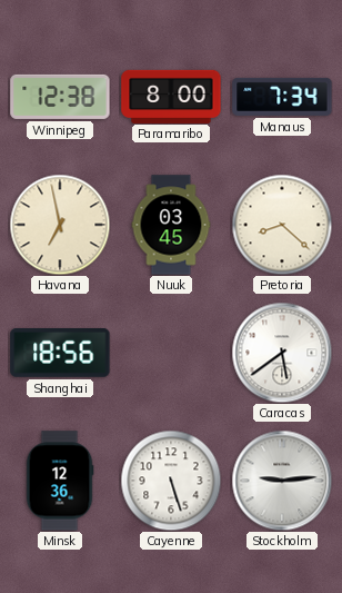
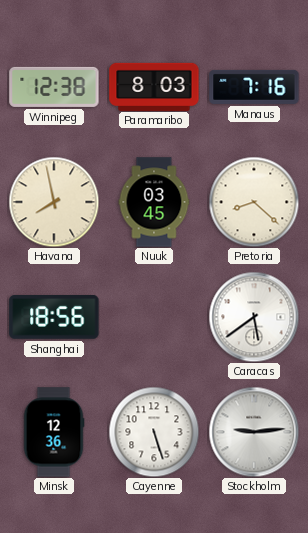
Paramaribo: 8:00 -> 8:03 (154, 86)
Manaus: 7:34 -> 7:16 (254, 87)
Havana: 6:58 -> 7:58 (54, 202)
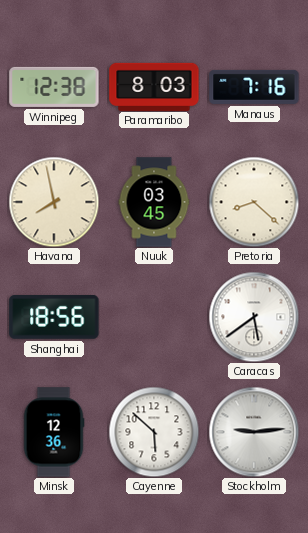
Cayenne: 5:27 -> 5:52 (154, 432)
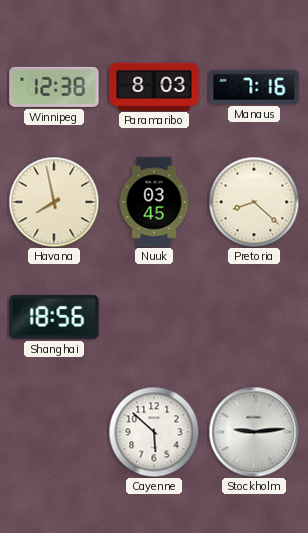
Caracas: 5:39 -> none (254, 317)
Minsk: 12:36 -> none (54, 432)
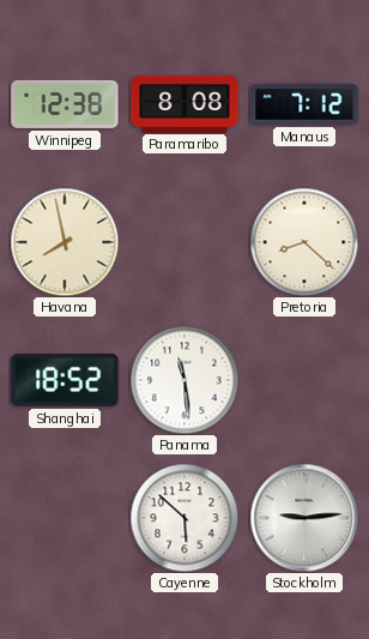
Paramaribo: 8:03 -> 8:08 (184, 103)
Manaus: 7:16 -> 7:12 (304, 104)
Nuuk: 03:45 -> none (154, 202)
Shanghai: 18:56 -> 18:52 (65, 381)
Panama: none -> 11:29 (184, 380)
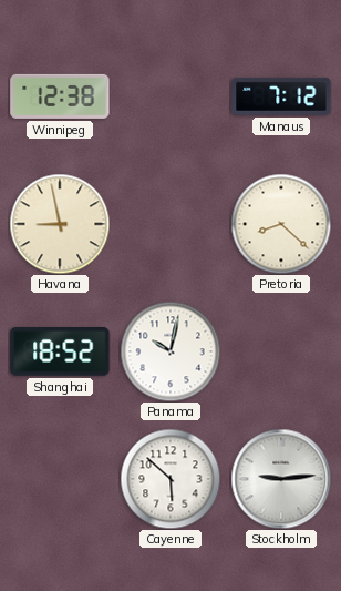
Paramaribo: 8:08 -> none (184, 103)
Havana: 7:58 -> 8:58 (60, 224)
Panama: 11:29 -> 10:02 (170, 351)
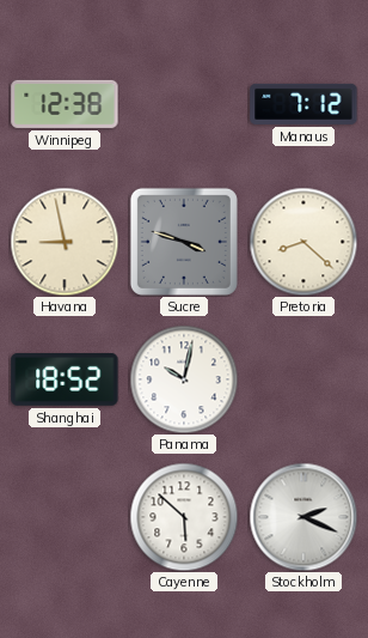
Sucre: none -> 3:48 (184, 242)
Stockholm: 9:14 -> 2:19 (303, 517)
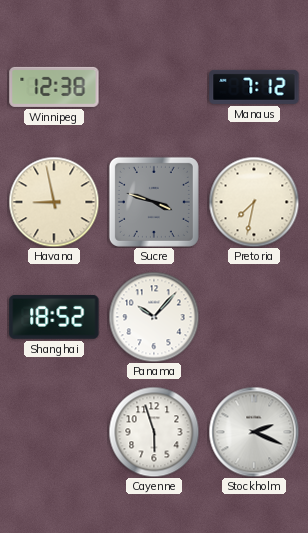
Pretoria: 8:22 -> 7:32 (254, 202)
Panama: 10:02 -> 10:07 (154, 317)
Cayenne: 5:52 -> 5:57 (154, 432)
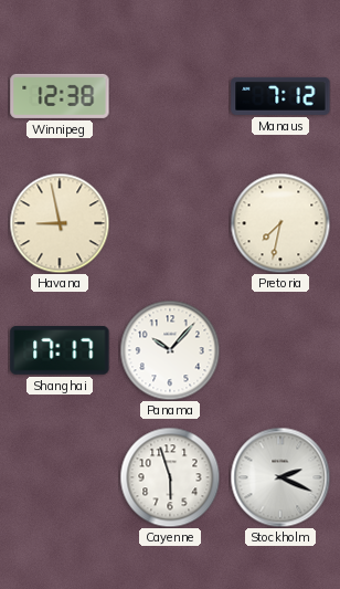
Sucre: 3:48 -> none (154, 202)
Shanghai: 18:52 -> 17:17 (60, 351)
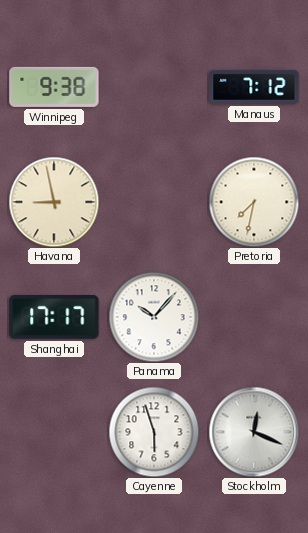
Winnipeg: 12:38 -> 9:38 (54, 87)
Stockholm: 2:19 -> 12:19 (254, 432)
